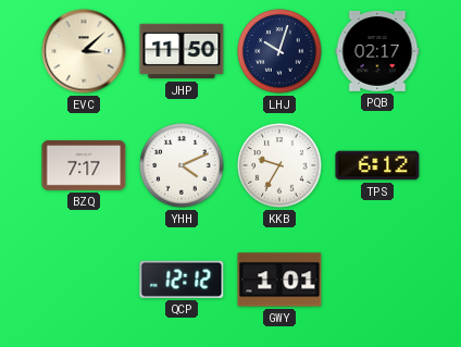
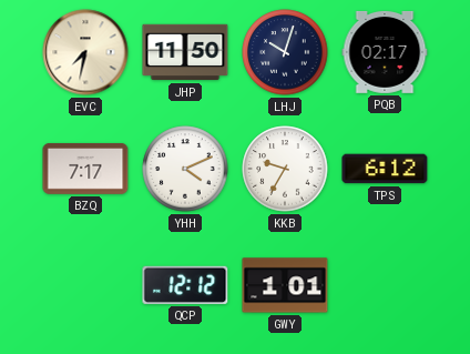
EVC: 3:08 -> 7:32 (85, 52)
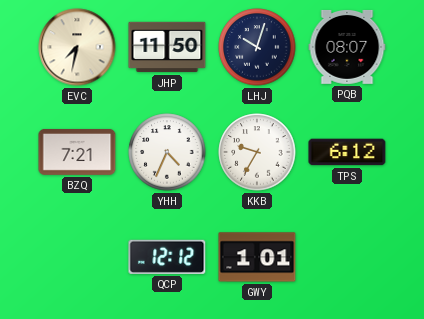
PQB: 02:17 -> 08:07 (347, 47)
BZQ: 7:17 -> 7:21 (77, 152)
YHH: 4:11 -> 4:34 (167, 152)
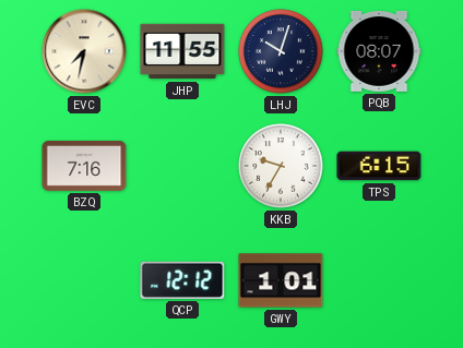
JHP: 11:50 -> 11:55 (182, 51)
BZQ: 7:21 -> 7:16 (84, 166)
YHH: 4:34 -> none (167, 152)
TPS: 6:12 -> 6:15 (379, 166)
